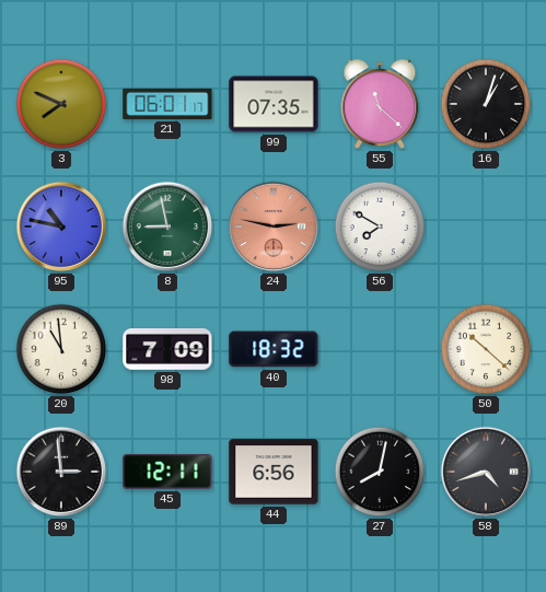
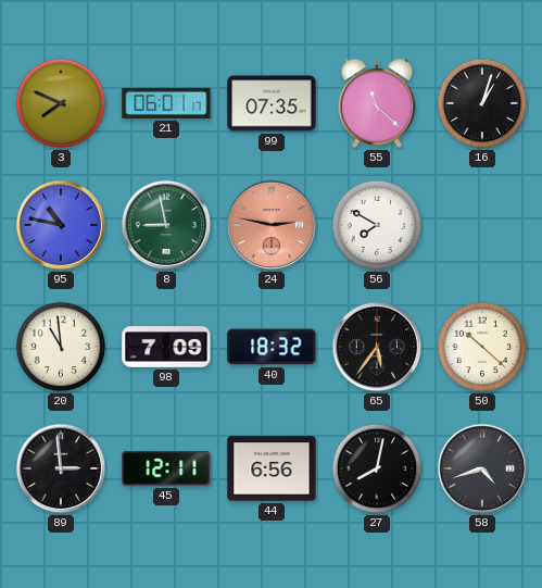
65: none -> 5:36 (377, 347)
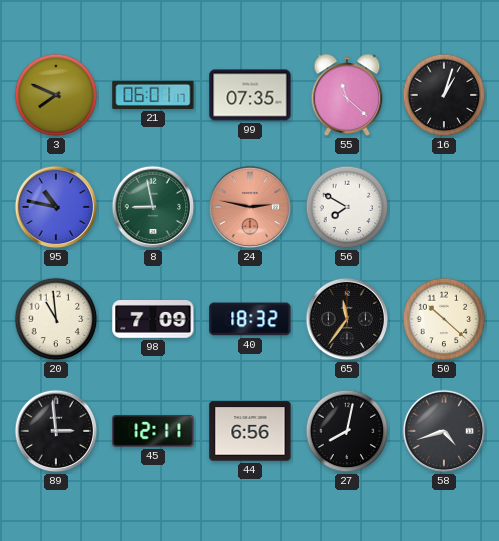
65: 5:36 -> 11:36 (347, 319)
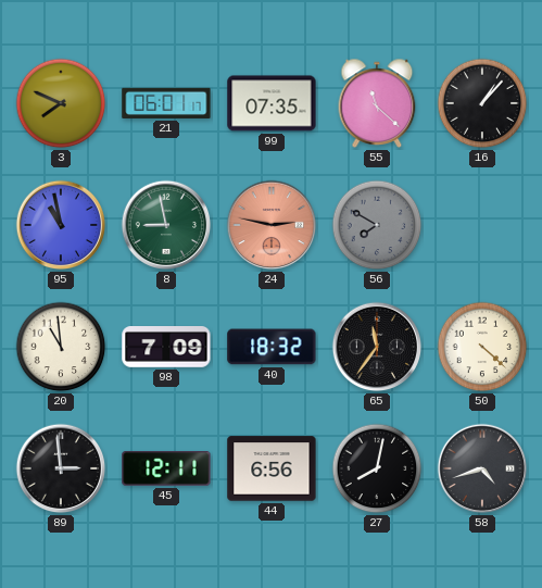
16: 1:03 -> 1:07 (482, 103)
95: 10:47 -> 10:58 (61, 225)
56 dial: white -> grey (377, 225)
50: 10:22 -> 4:22 (482, 347)
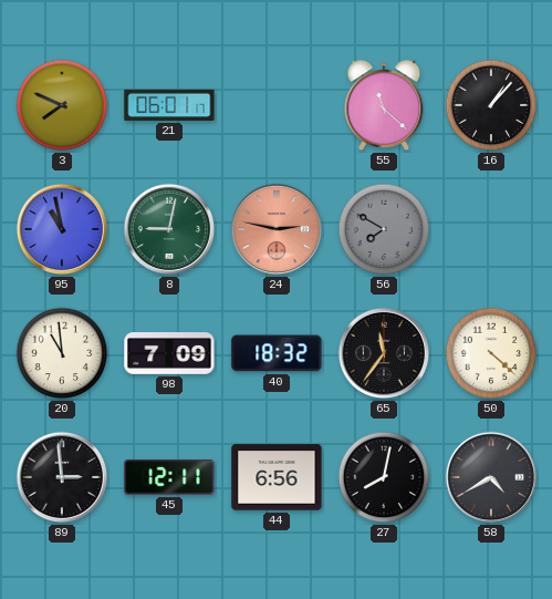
99: 07:35 -> none (272, 103)
8: 8:58 -> 9:02 (169, 229)
58: 4:42 -> 4:40 (491, 477)
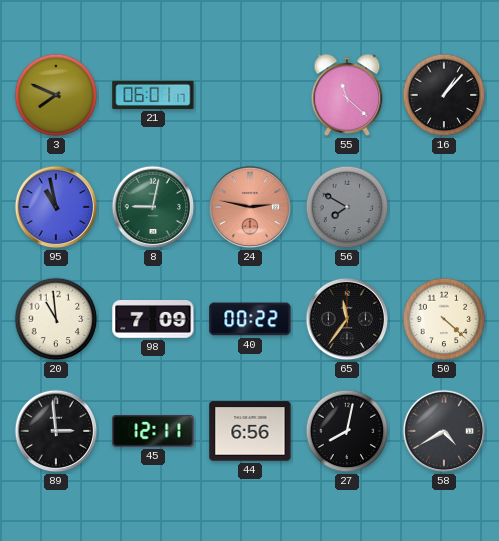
40: 18:32 -> 00:22 (250, 319)
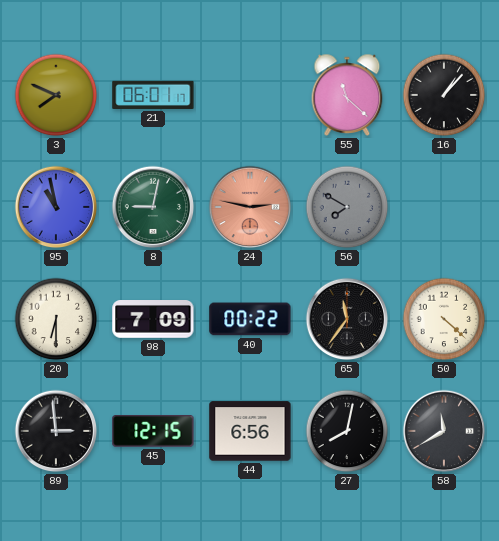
20: 10:59 -> 6:30 (56, 319)
45: 12:11 -> 12:15 (153, 432)
58: 4:40 -> 11:40 (444, 431)
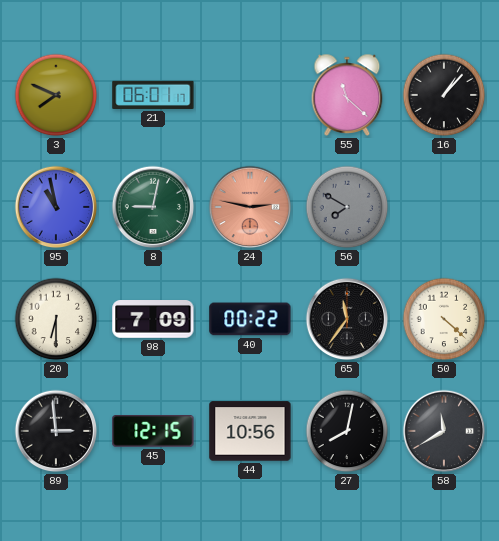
44: 6:56 -> 10:56 (250, 431)
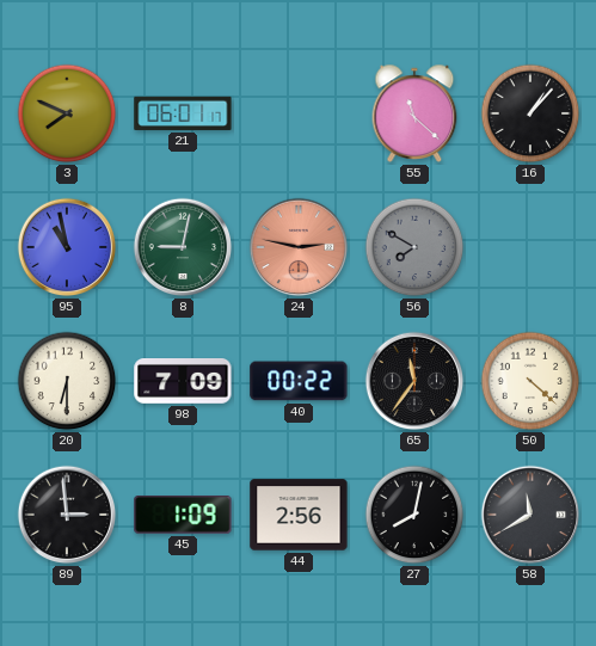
45: 12:15 -> 1:09 (183, 516)
44: 10:56 -> 2:56 (299, 515)
